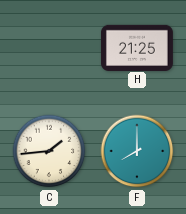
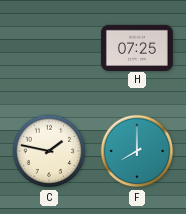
H: 21:25 -> 07:25 (137, 47)
C: 1:44 -> 1:47 (49, 151)
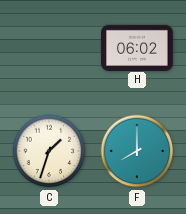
H: 07:25 -> 06:02 (137, 47)
C: 1:47 -> 1:33 (49, 151)
